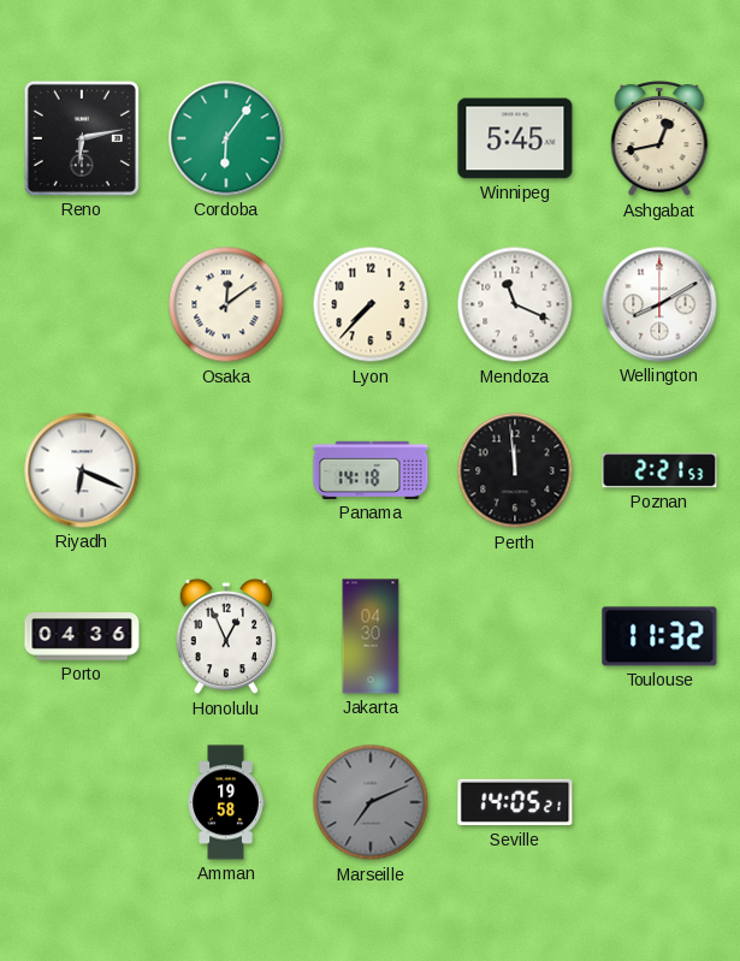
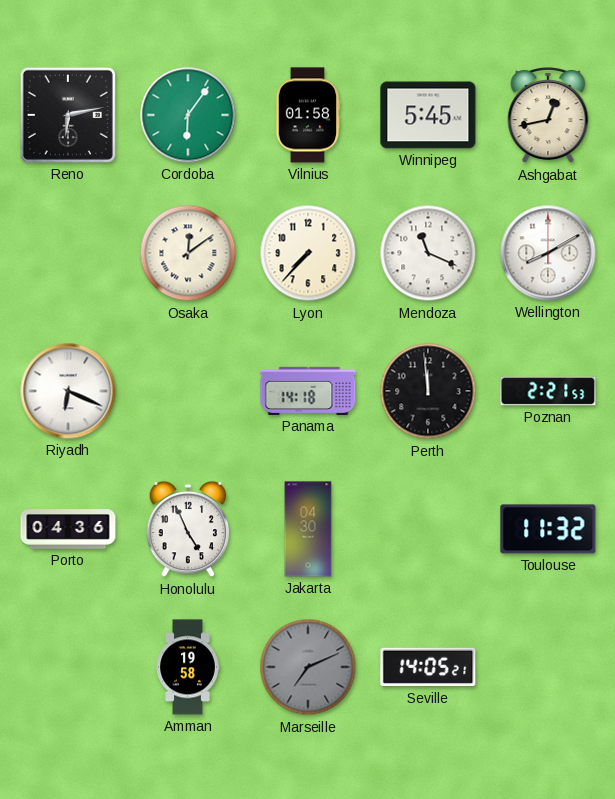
Vilnius: none -> 01:58 (308, 115)
Honolulu: 12:56 -> 4:56 (188, 529)
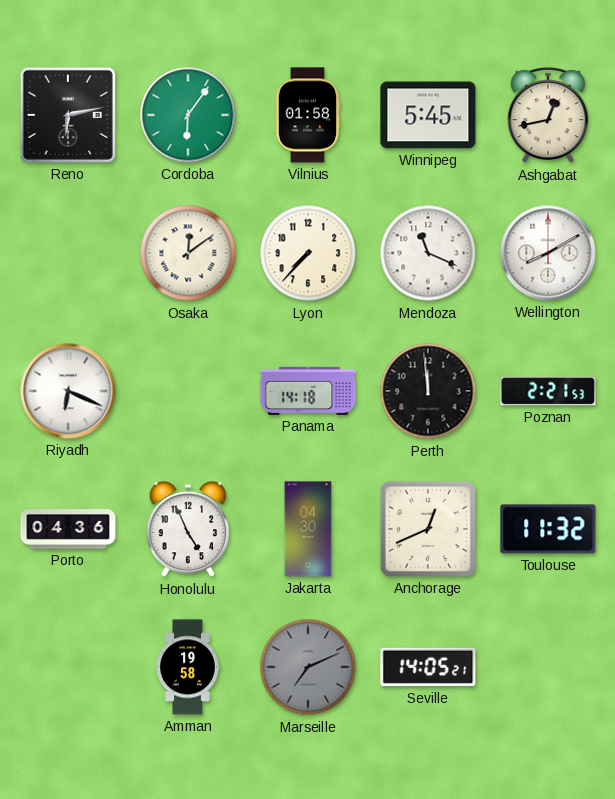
Anchorage: none -> 12:41 (428, 529)
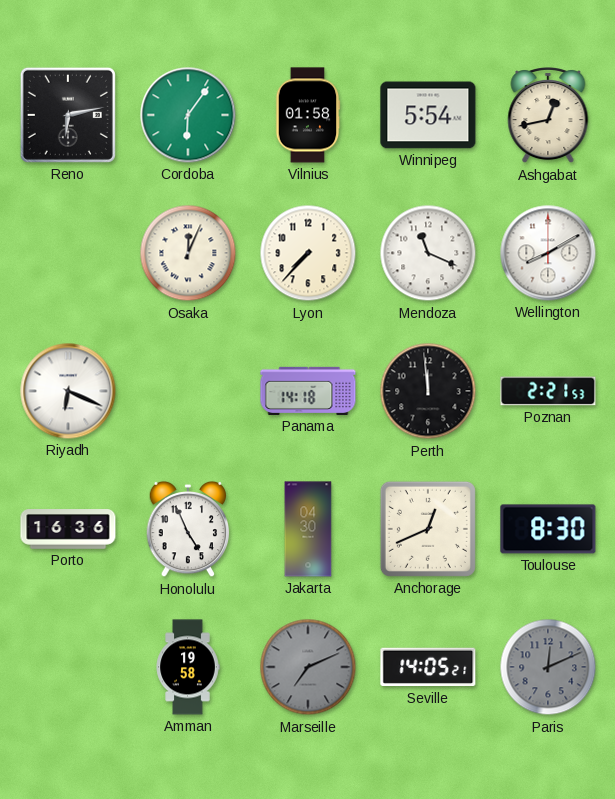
Winnipeg: 5:45 -> 5:54 (428, 115)
Osaka: 12:09 -> 12:04 (188, 253)
Porto: 04:36 -> 16:36 (68, 529)
Toulouse: 11:32 -> 8:30 (548, 529)
Paris: none -> 12:11 (548, 667)
